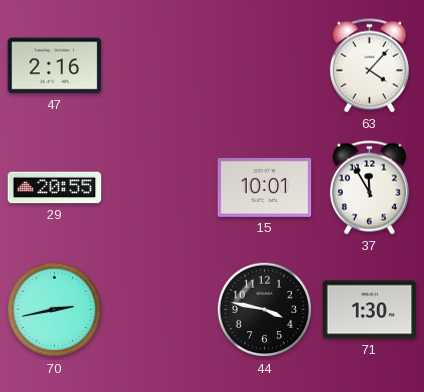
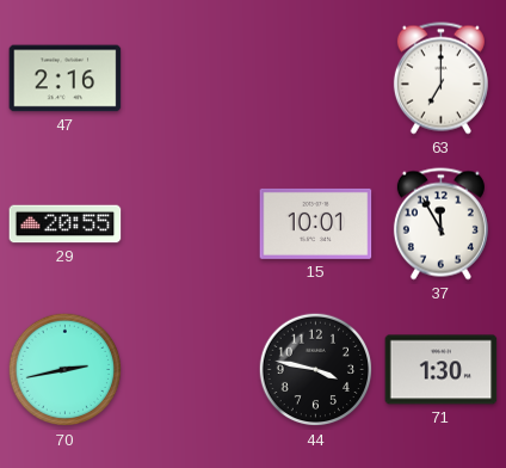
63: 4:07 -> 7:00 (440, 79)
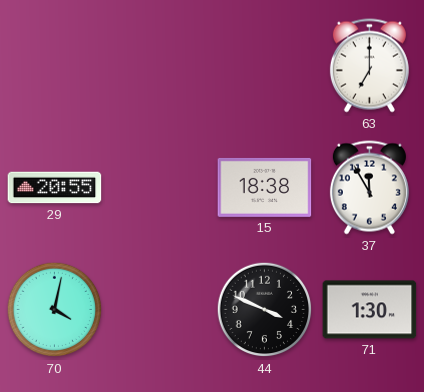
47: 2:16 -> none (66, 79)
15: 10:01 -> 18:38 (265, 187)
70: 2:43 -> 4:02 (55, 310)
44: 3:47 -> 3:49 (265, 310)
